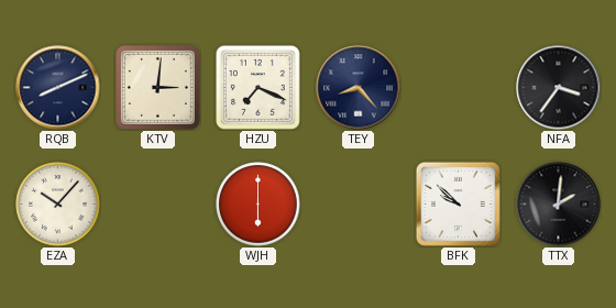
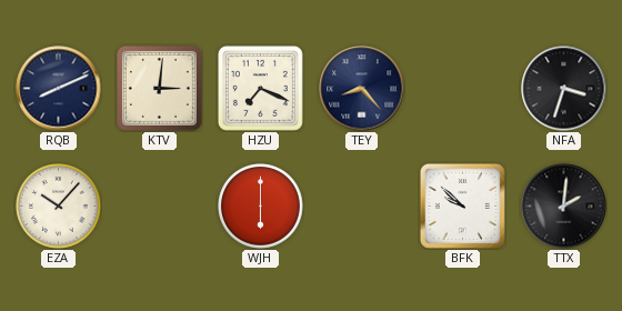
NFA: 3:36 -> 3:33 (564, 89)
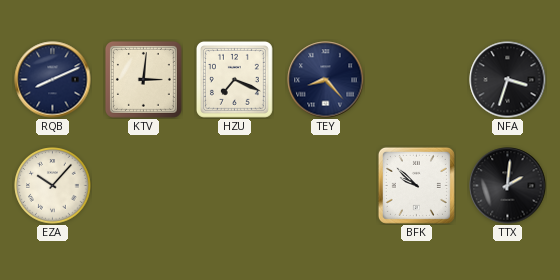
WJH: 6:00 -> none (261, 207)
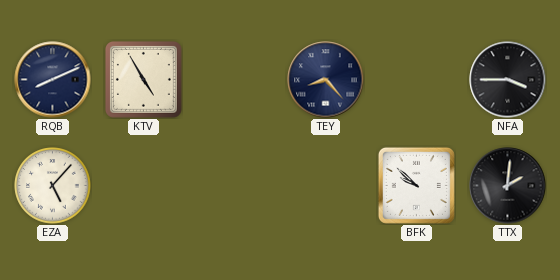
KTV: 3:01 -> 4:55 (143, 79)
HZU: 7:19 -> none (234, 79)
NFA: 3:33 -> 3:45 (508, 80)
EZA: 10:07 -> 5:07 (53, 186)
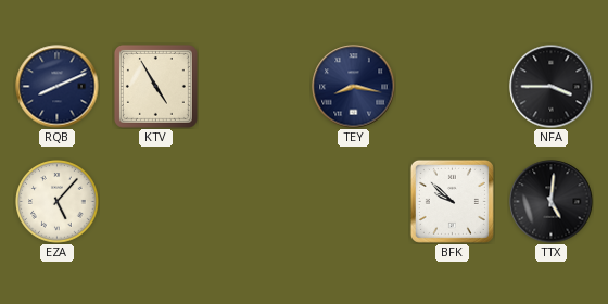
TEY: 8:23 -> 8:17 (354, 87)
TTX: 2:01 -> 5:01 (552, 202)
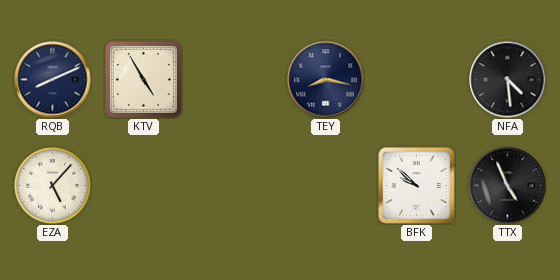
NFA: 3:45 -> 4:29 (508, 80)
TTX: 5:01 -> 4:56 (508, 186)
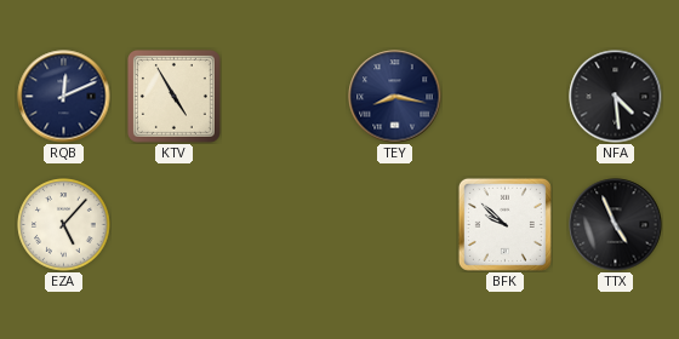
RQB: 8:11 -> 12:11 (64, 97)
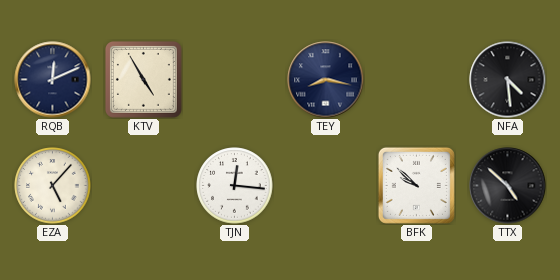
TJN: none -> 12:16 (235, 186)
TTX: 4:56 -> 4:52 (508, 186)
